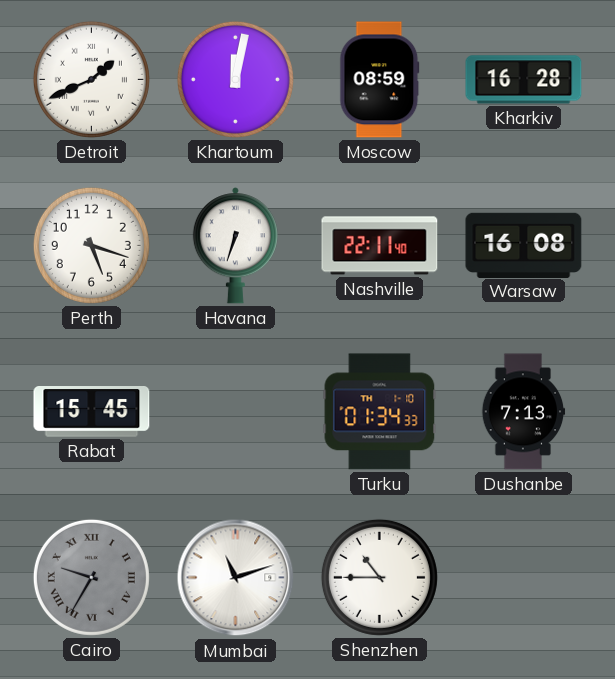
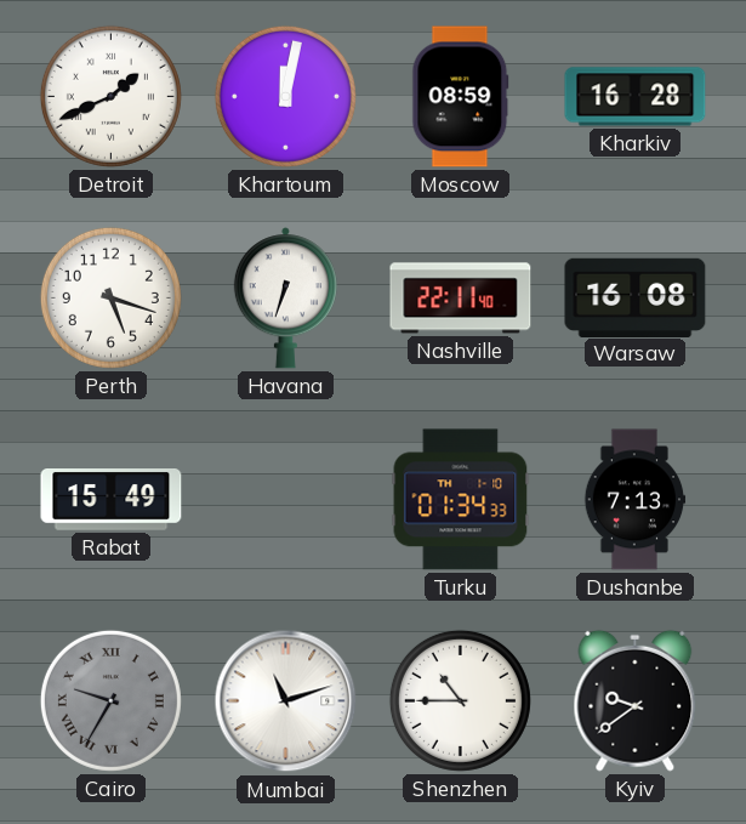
Rabat: 15:45 -> 15:49 (112, 500)
Kyiv: none -> 9:39 (636, 700)
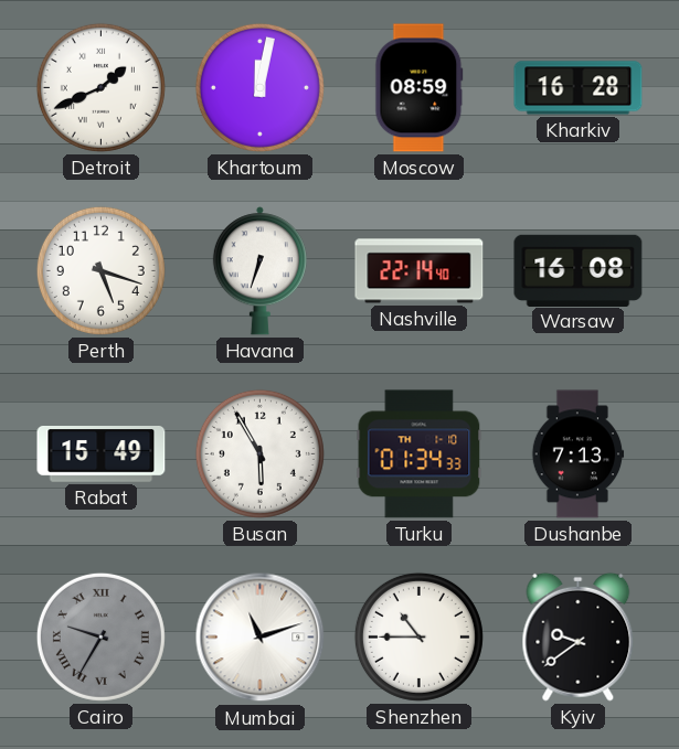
Nashville: 22:11 -> 22:14 (420, 271)
Busan: none -> 5:55 (259, 453)
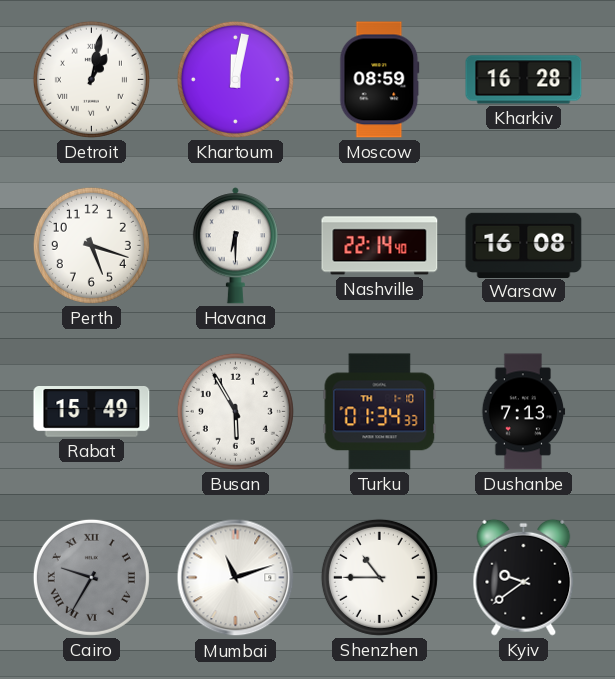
Detroit: 1:41 -> 1:02 (91, 79)
Havana: 6:33 -> 6:30 (235, 246)
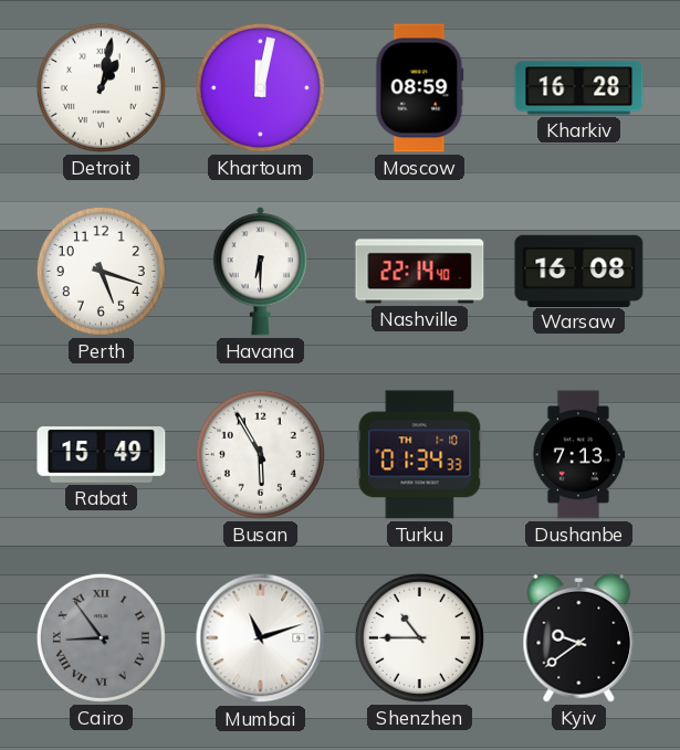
Cairo: 9:35 -> 8:54 (101, 637)
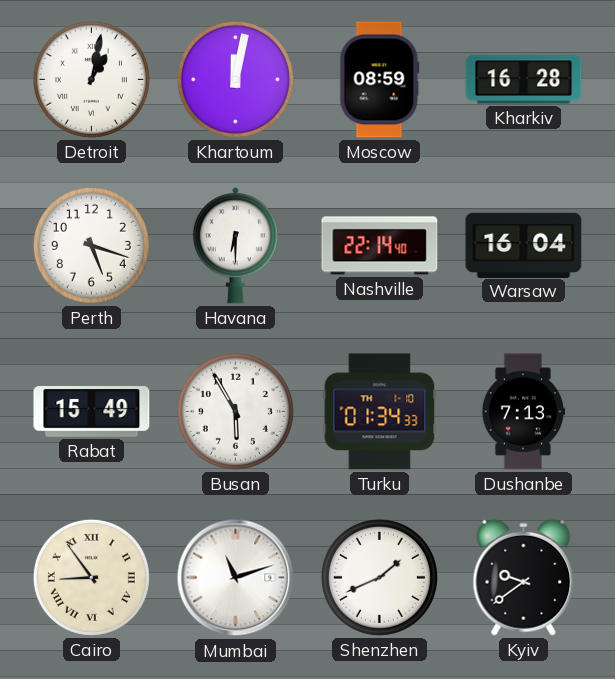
Warsaw: 16:08 -> 16:04 (524, 245)
Cairo dial: grey -> cream (91, 577)
Shenzhen: 10:45 -> 1:41 (379, 577)
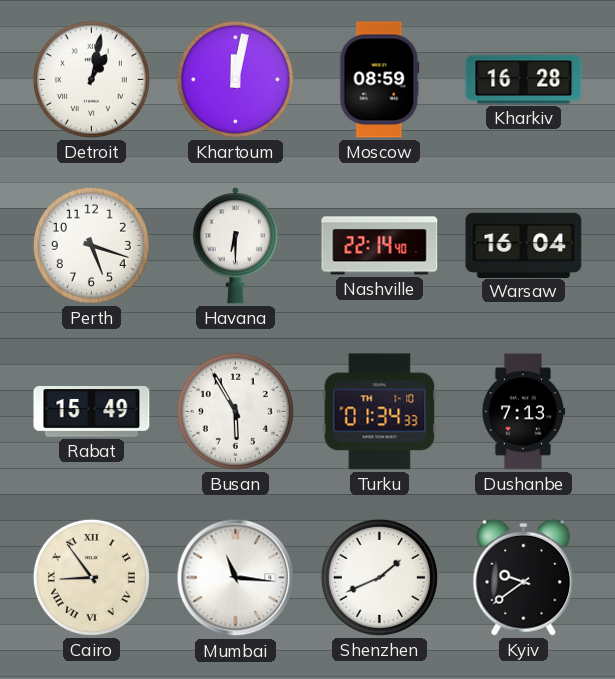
Mumbai: 11:12 -> 11:16 (236, 578)
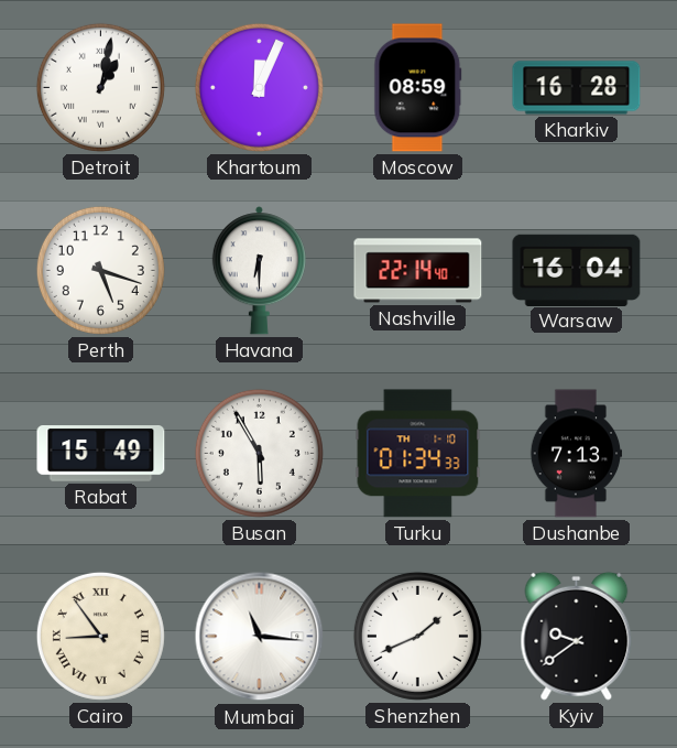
Khartoum: 12:02 -> 12:04 (259, 87)
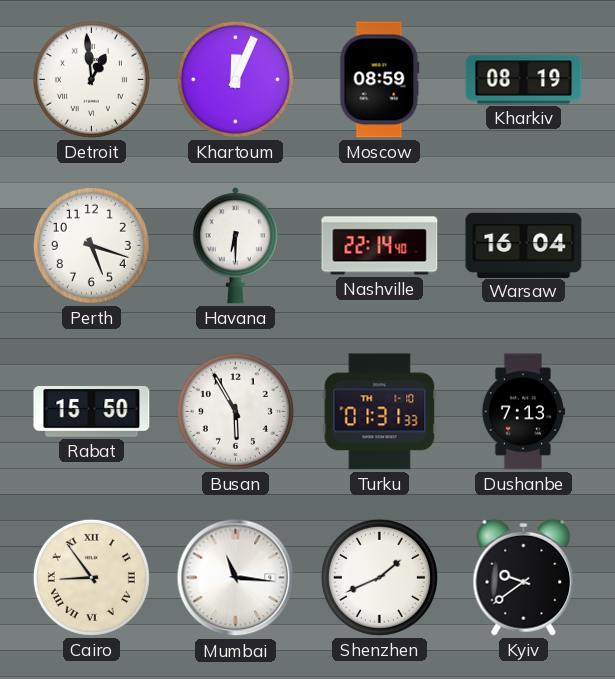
Detroit: 1:02 -> 12:59 (91, 79)
Kharkiv: 16:28 -> 08:19 (524, 80)
Rabat: 15:49 -> 15:50 (92, 412)
Turku: 01:34 -> 01:31 (380, 412)
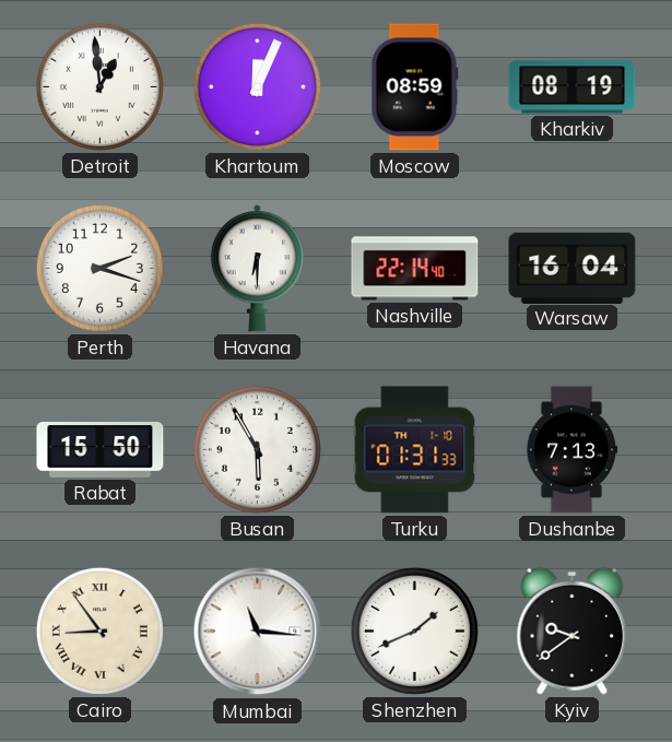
Perth: 5:18 -> 2:18 (99, 268)
